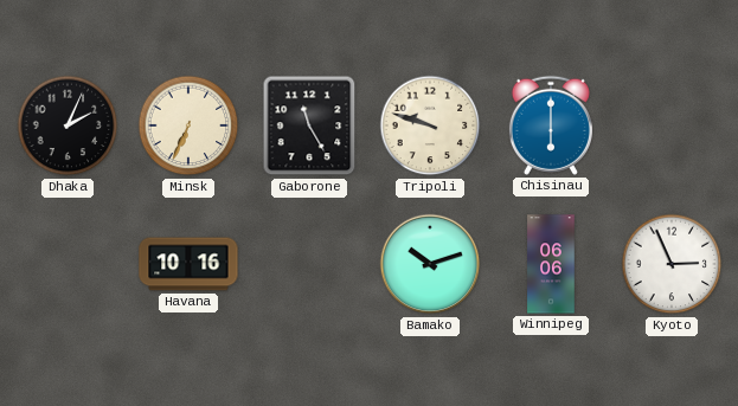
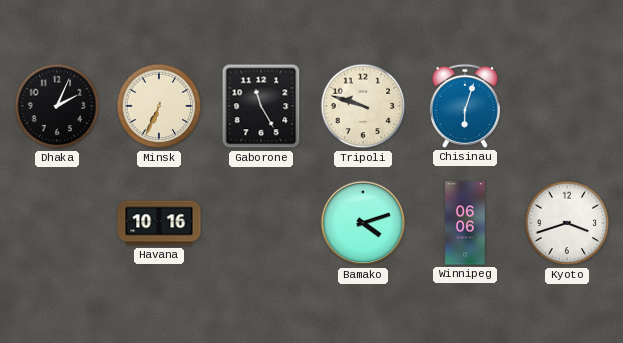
Chisinau: 6:00 -> 6:03 (465, 106)
Bamako: 10:12 -> 4:12 (363, 223)
Kyoto: 2:56 -> 3:42 (567, 223)
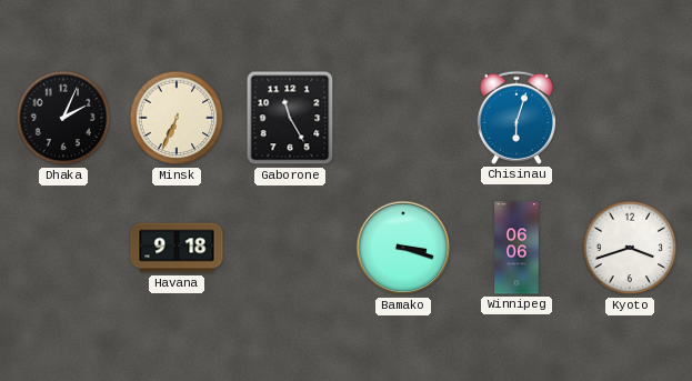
Tripoli: 9:48 -> none (363, 106)
Havana: 10:16 -> 9:18 (177, 248)
Bamako: 4:12 -> 3:18 (403, 248)
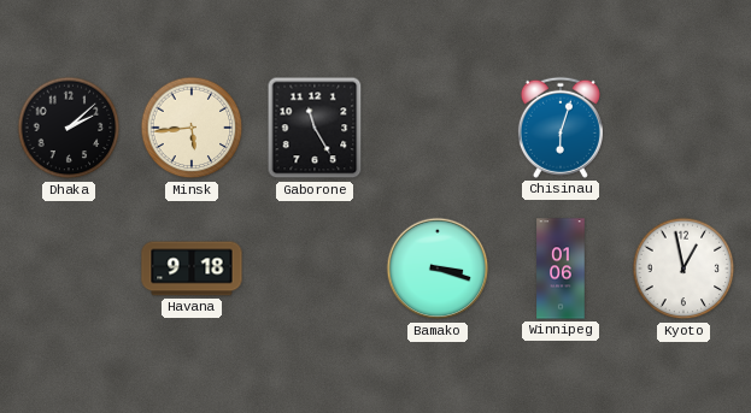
Dhaka: 2:04 -> 2:08 (69, 128)
Minsk: 6:34 -> 5:44 (192, 128)
Winnipeg: 06:06 -> 01:06 (561, 269)
Kyoto: 3:42 -> 12:58 (683, 269)
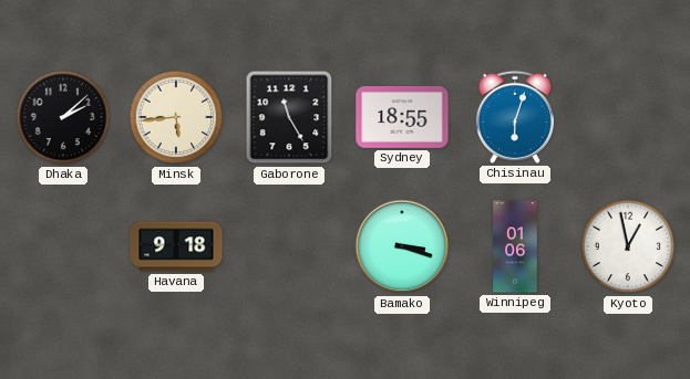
Sydney: none -> 18:55 (402, 117)
